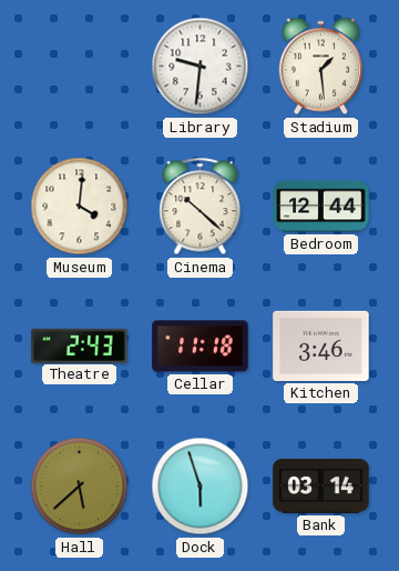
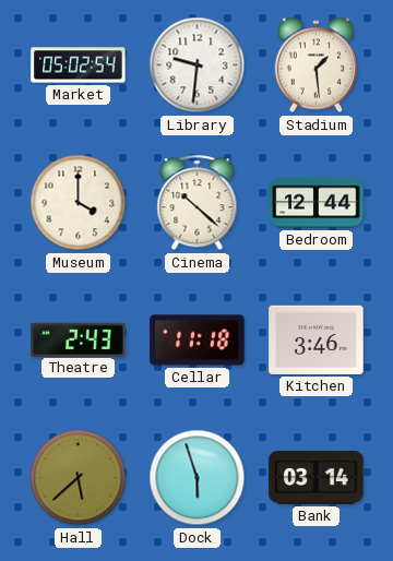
Market: none -> 05:02 (79, 65)
Museum: 4:01 -> 4:00 (79, 203)
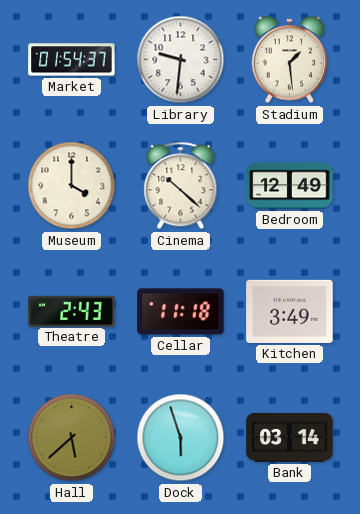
Market: 05:02 -> 01:54 (72, 60)
Bedroom: 12:44 -> 12:49 (290, 186)
Kitchen: 3:46 -> 3:49 (290, 311)
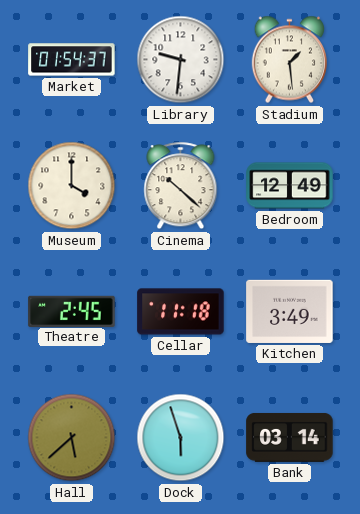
Theatre: 2:43 -> 2:45 (72, 311)
